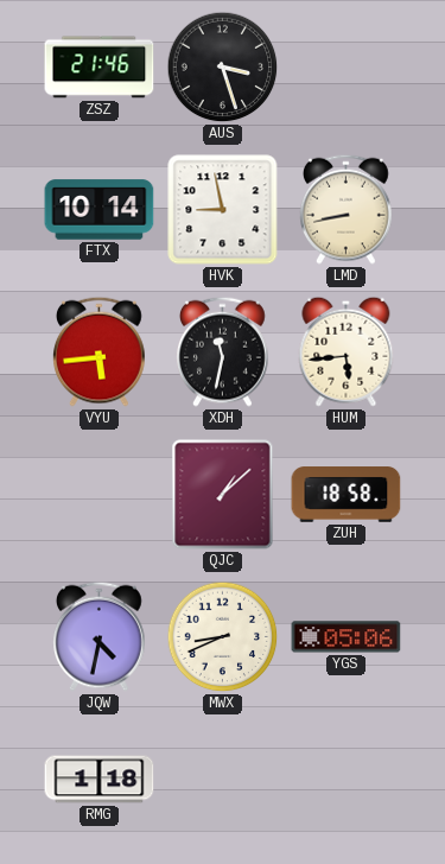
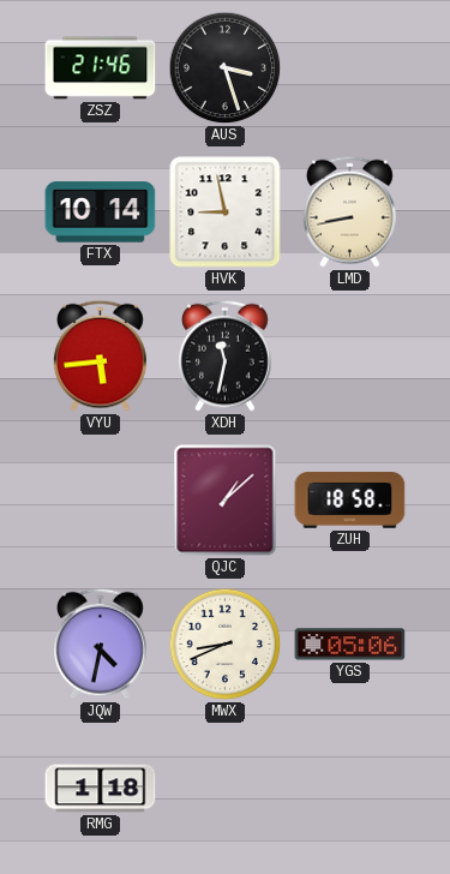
HUM: 5:44 -> none (347, 351)
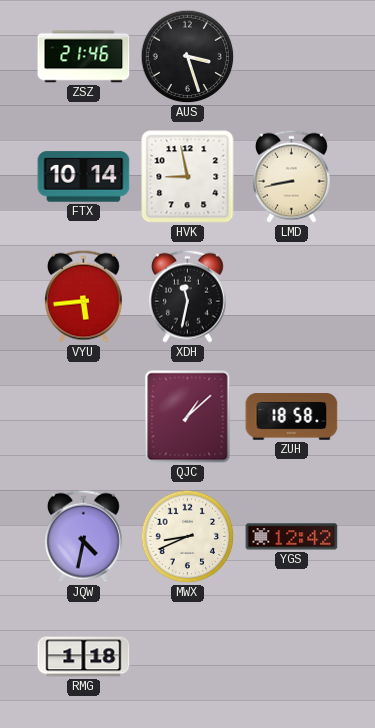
YGS: 05:06 -> 12:42 (292, 537)
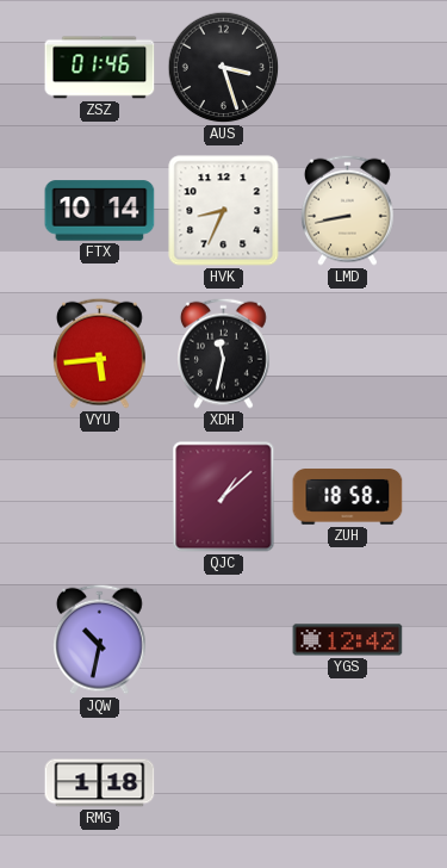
ZSZ: 21:46 -> 01:46 (100, 68)
HVK: 8:58 -> 8:34 (224, 211)
JQW: 4:32 -> 10:32 (100, 639)
MWX: 8:41 -> none (188, 537)
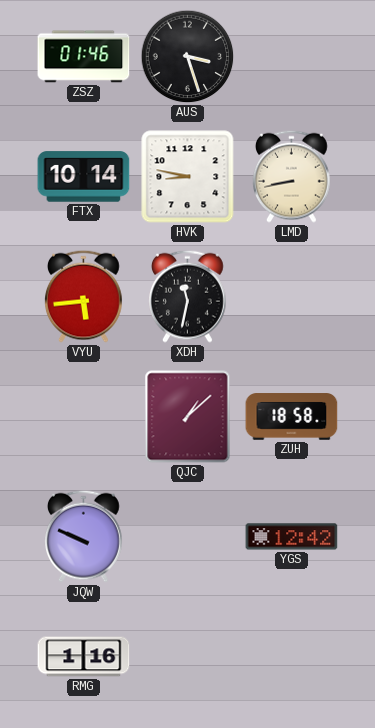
HVK: 8:34 -> 8:47 (188, 177)
JQW: 10:32 -> 9:49 (84, 536)
RMG: 1:18 -> 1:16 (84, 657)
